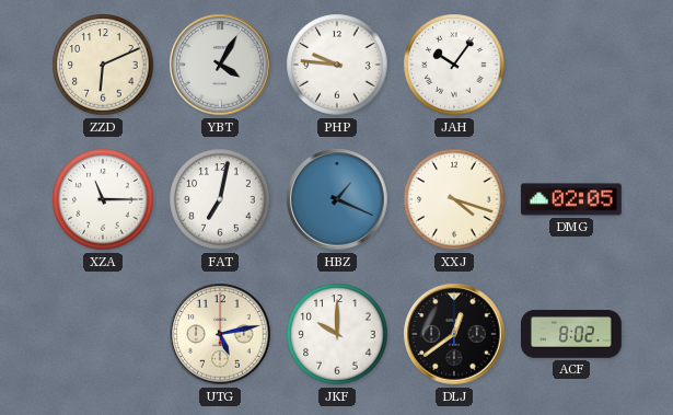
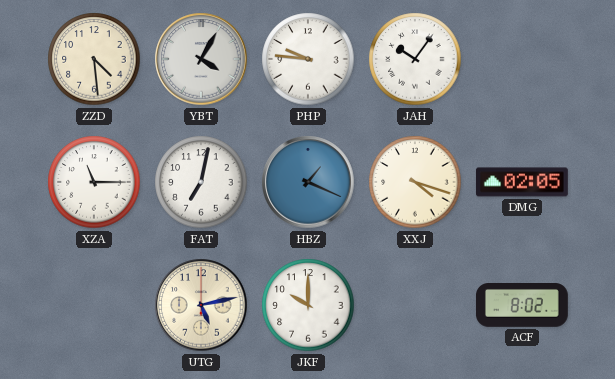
ZZD: 6:11 -> 4:29 (94, 59)
DLJ: 12:39 -> none (454, 334)
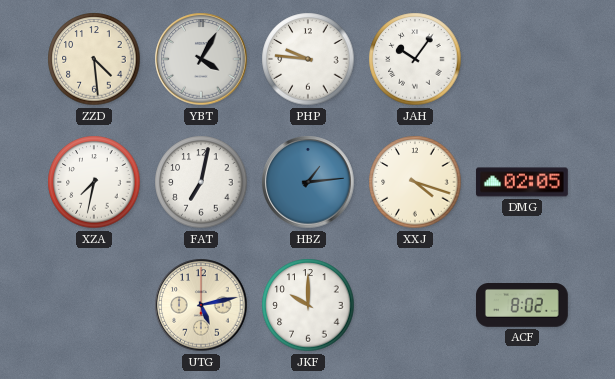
XZA: 11:15 -> 7:32 (94, 182)
HBZ: 1:19 -> 1:14 (308, 182)
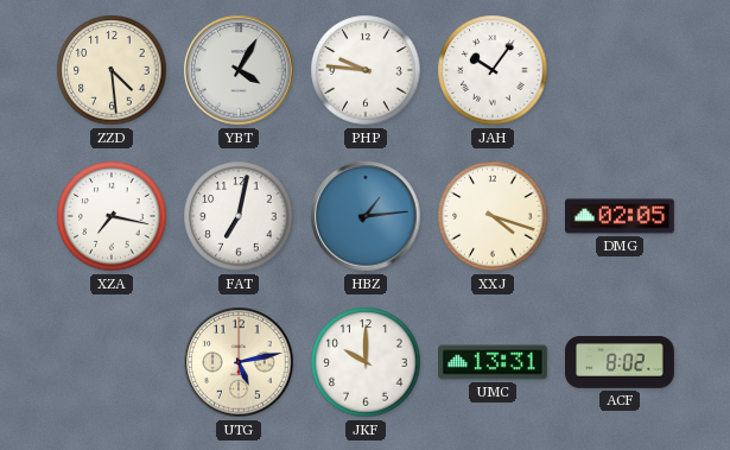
XZA: 7:32 -> 7:17 (112, 216)
UMC: none -> 13:31 (494, 362)
